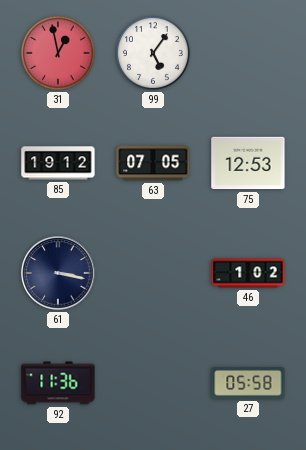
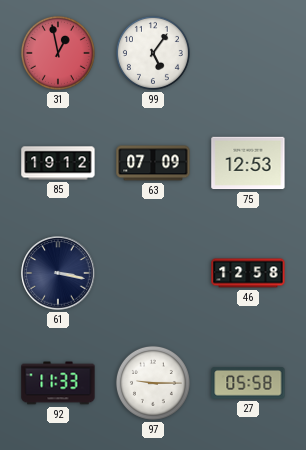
63: 07:05 -> 07:09 (153, 163)
46: 1:02 -> 12:58 (248, 273)
92: 11:36 -> 11:33 (58, 383)
97: none -> 9:15 (153, 383)
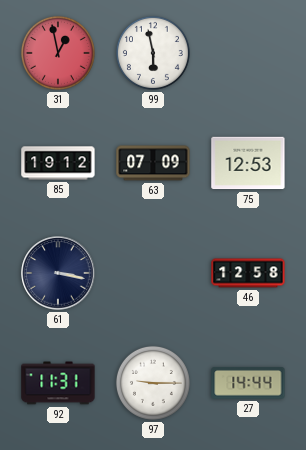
99: 5:06 -> 5:58 (153, 53)
92: 11:33 -> 11:31 (58, 383)
27: 05:58 -> 14:44 (248, 383)
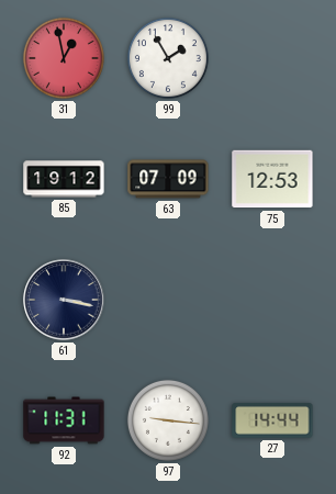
99: 5:58 -> 1:55 (168, 58)
46: 12:58 -> none (248, 273)
97: 9:15 -> 9:16 (168, 420)
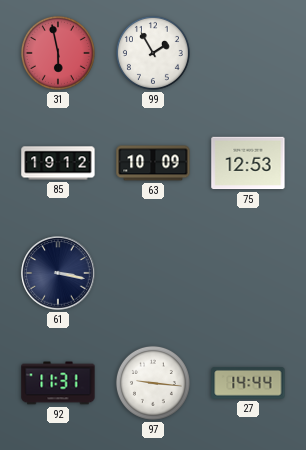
31: 12:58 -> 5:58 (58, 53)
63: 07:09 -> 10:09 (153, 163)
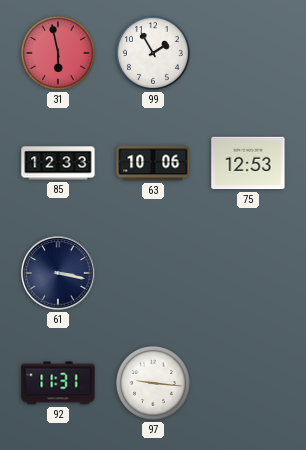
85: 19:12 -> 12:33 (58, 163)
63: 10:09 -> 10:06 (153, 163)
27: 14:44 -> none (248, 383)
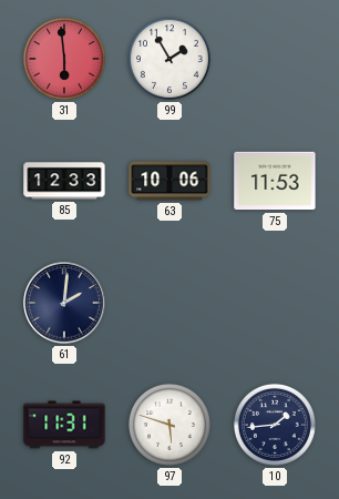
31: 5:58 -> 5:59 (64, 59)
75: 12:53 -> 11:53 (275, 181)
61: 3:17 -> 2:01 (64, 303)
97: 9:16 -> 5:48 (169, 425)
10: none -> 1:44 (275, 425)
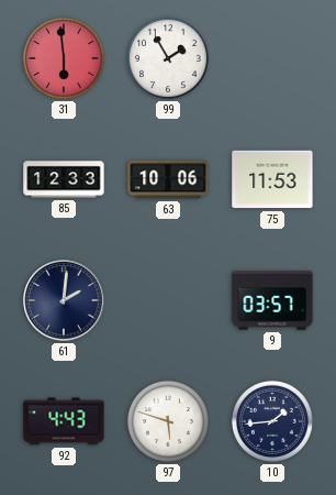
9: none -> 03:57 (272, 300)
92: 11:31 -> 4:43 (64, 421)
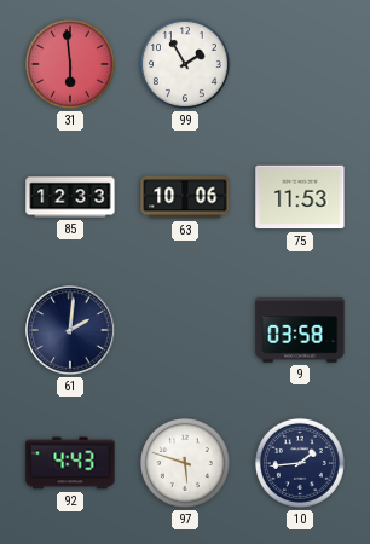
9: 03:57 -> 03:58 (300, 330)
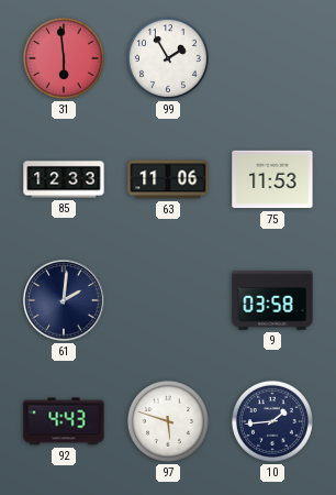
63: 10:06 -> 11:06 (168, 179)
